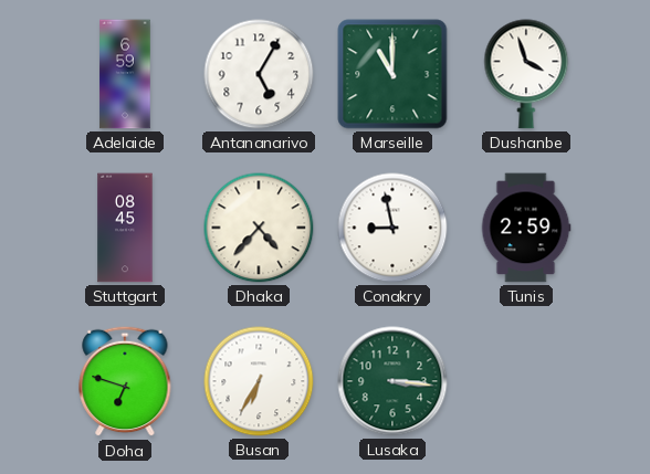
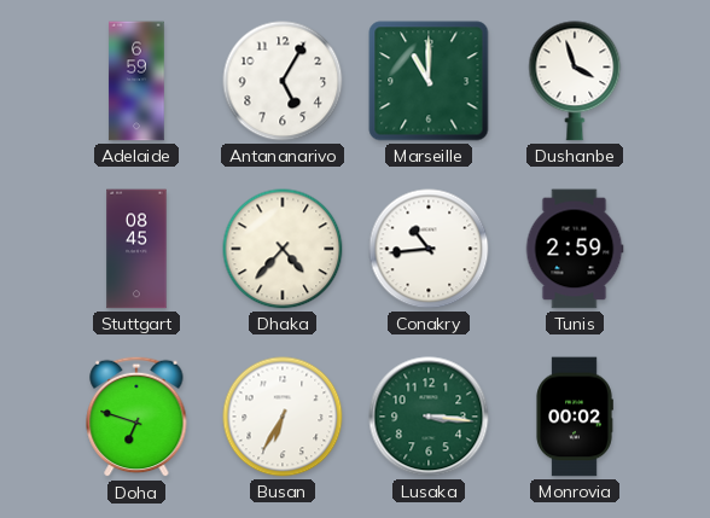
Conakry: 8:58 -> 10:44 (429, 249)
Monrovia: none -> 00:02 (575, 417)
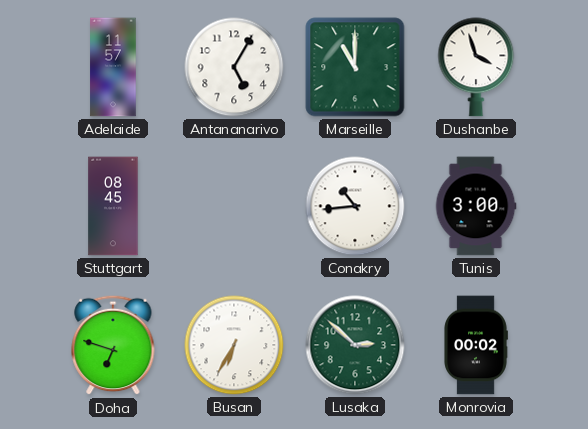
Adelaide: 6:59 -> 11:57 (113, 67)
Dhaka: 4:37 -> none (283, 249)
Tunis: 2:59 -> 3:00 (476, 206)
Lusaka: 3:16 -> 2:52 (355, 345)
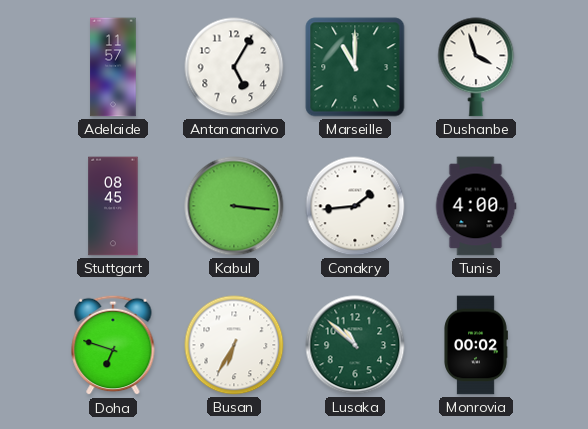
Kabul: none -> 3:16 (234, 206)
Conakry: 10:44 -> 1:44 (355, 206)
Tunis: 3:00 -> 4:00 (476, 206)
Lusaka: 2:52 -> 10:52 (355, 345)
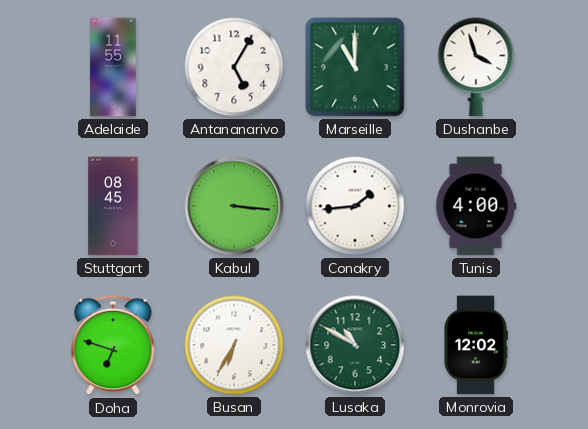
Adelaide: 11:57 -> 11:55 (113, 67)
Lusaka: 10:52 -> 10:50 (355, 345)
Monrovia: 00:02 -> 12:02 (476, 345)
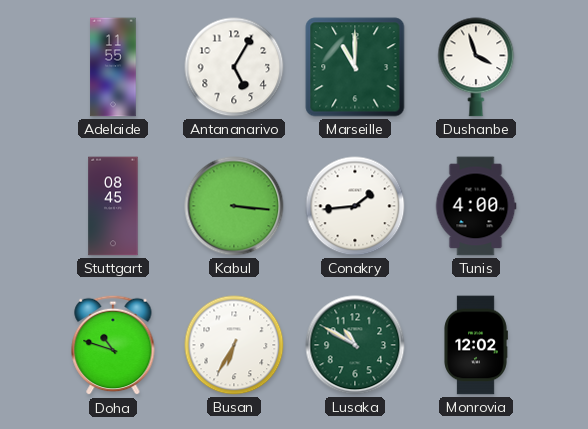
Doha: 6:48 -> 10:48 (113, 345)
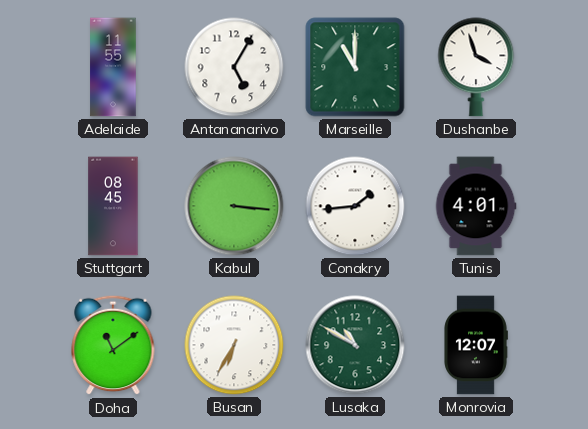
Tunis: 4:00 -> 4:01 (476, 206)
Doha: 10:48 -> 11:09 (113, 345)
Monrovia: 12:02 -> 12:07 (476, 345)
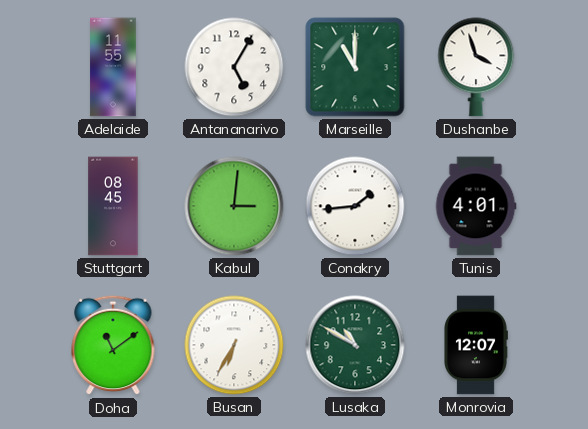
Kabul: 3:16 -> 3:01 (234, 206)
